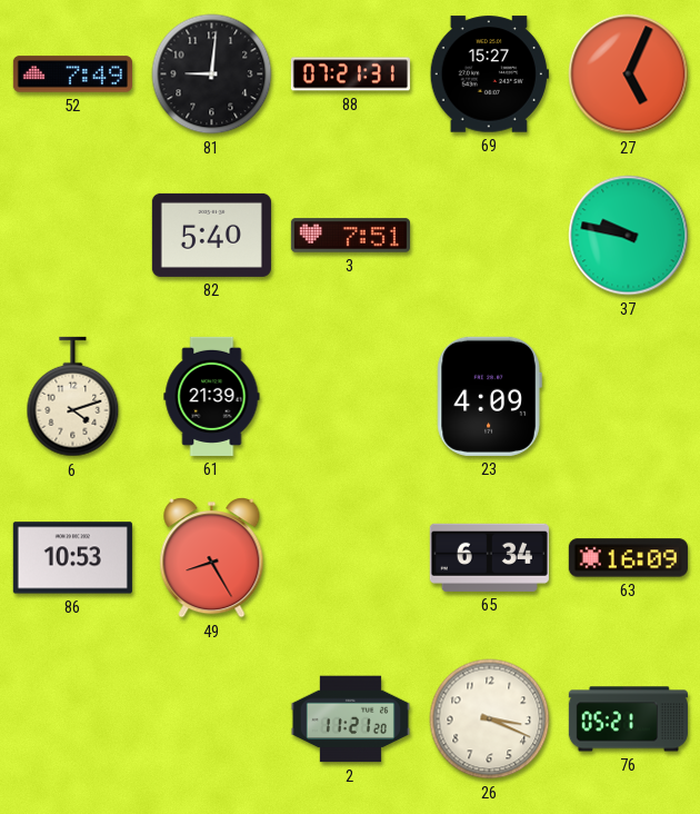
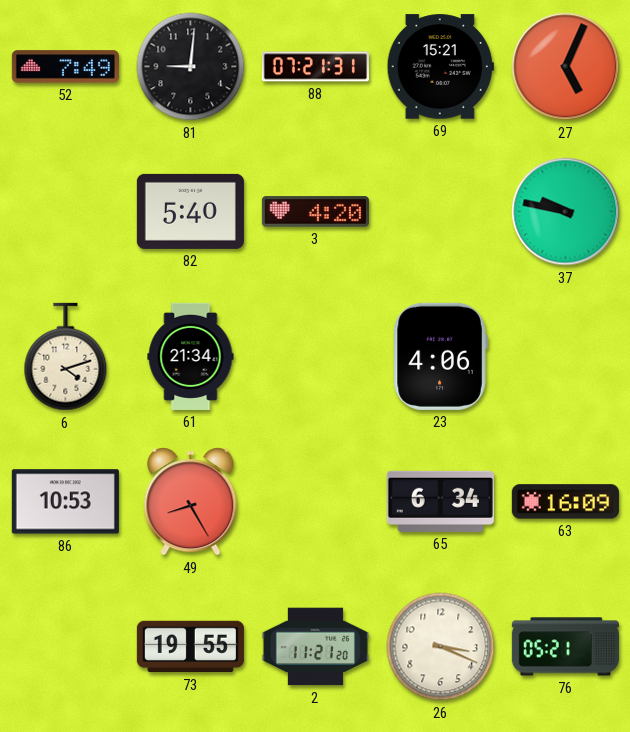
69: 15:27 -> 15:21 (440, 67)
3: 7:51 -> 4:20 (315, 212)
61: 21:39 -> 21:34 (191, 356)
23: 4:09 -> 4:06 (440, 356)
73: none -> 19:55 (190, 647)
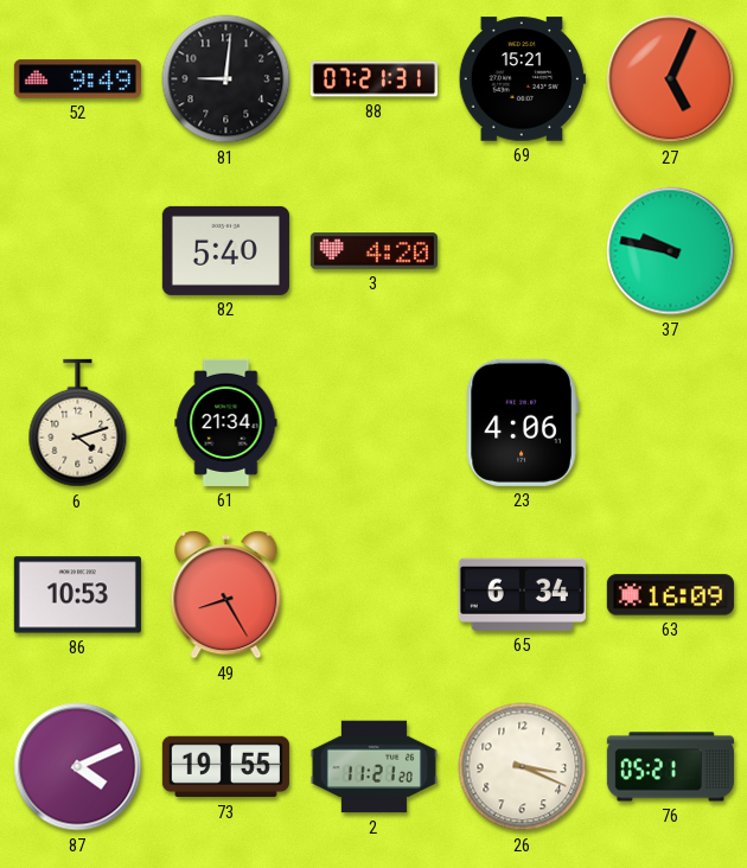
52: 7:49 -> 9:49 (77, 79)
87: none -> 4:11 (78, 767)
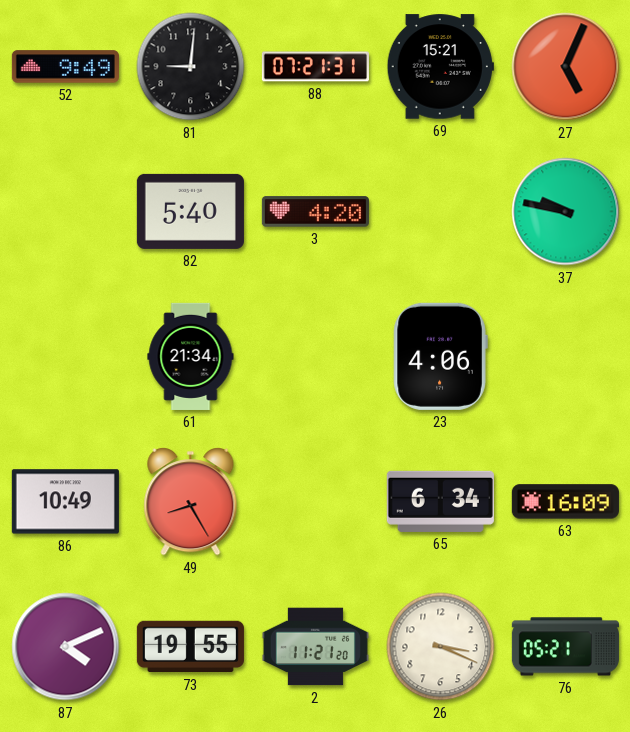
6: 4:12 -> none (78, 423)
86: 10:53 -> 10:49 (65, 502)
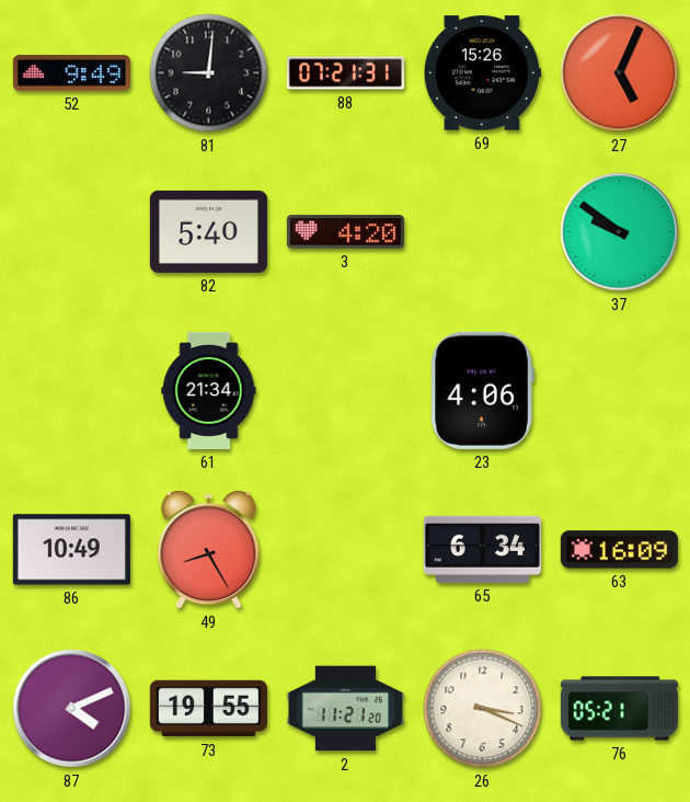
69: 15:21 -> 15:26 (482, 73)
37: 9:47 -> 9:51 (620, 232)
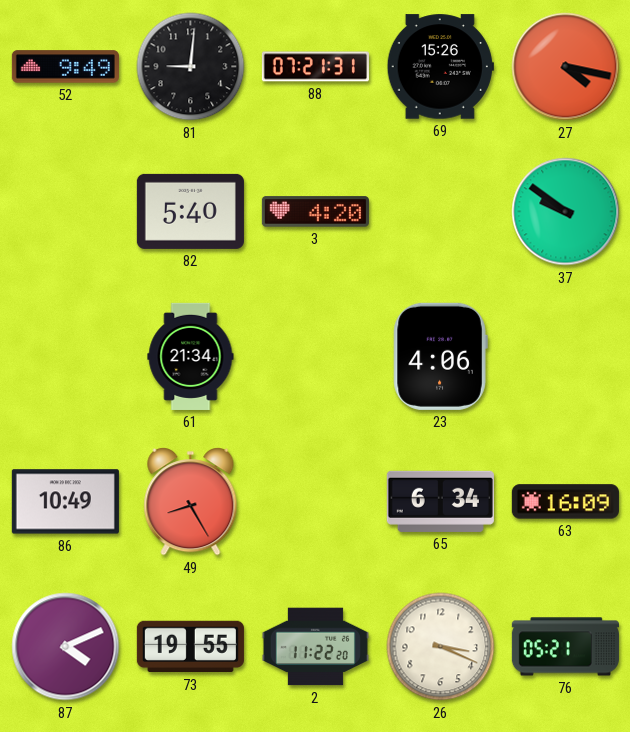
27: 5:04 -> 4:17 (566, 67)
2: 11:21 -> 11:22 (315, 647)
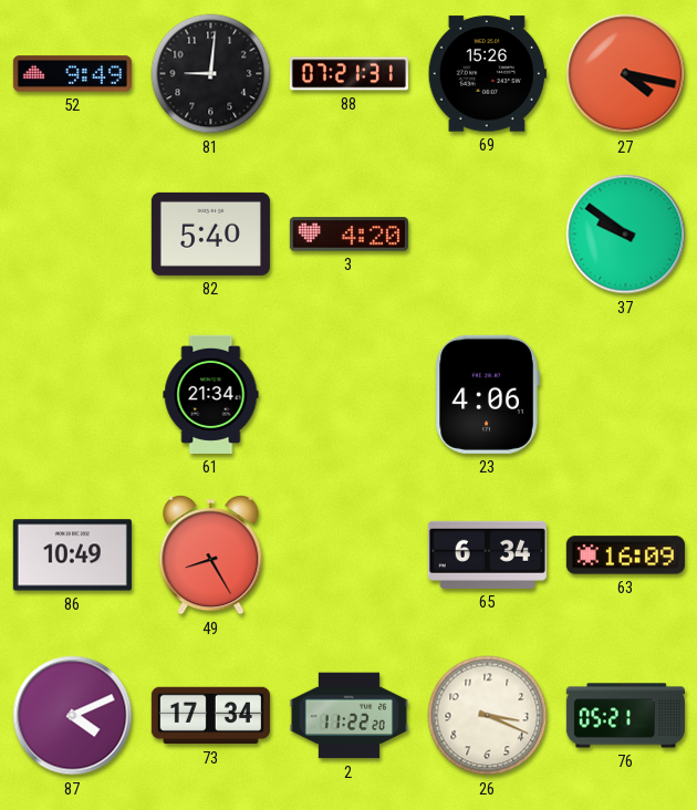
73: 19:55 -> 17:34 (210, 716)
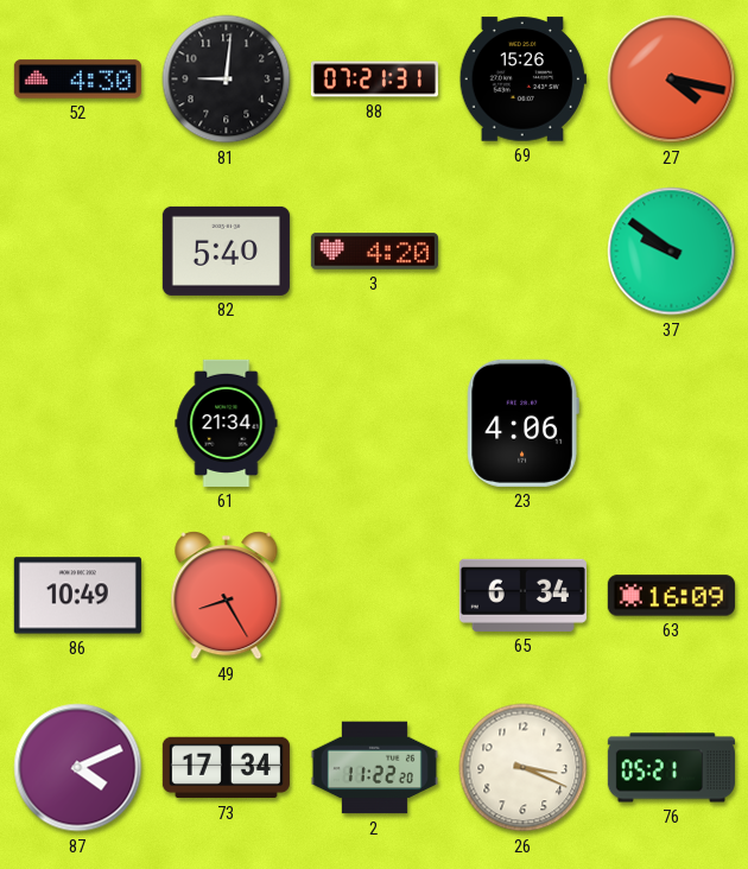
52: 9:49 -> 4:30 (77, 80)
